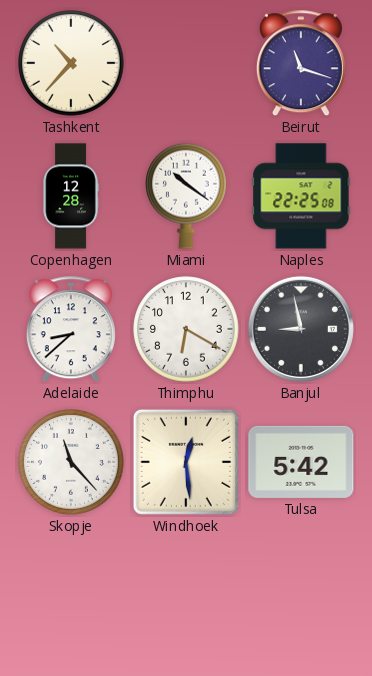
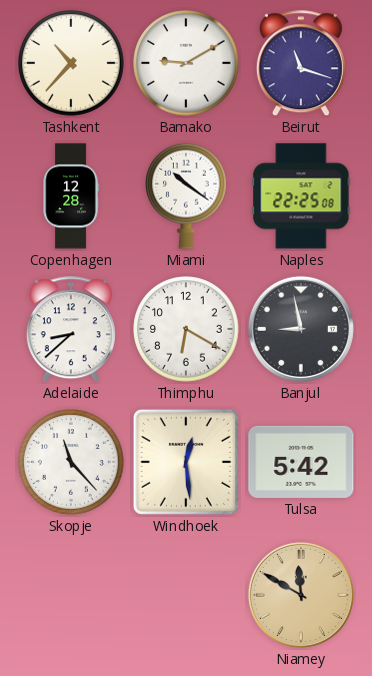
Bamako: none -> 9:10 (186, 63)
Niamey: none -> 11:50 (301, 595)
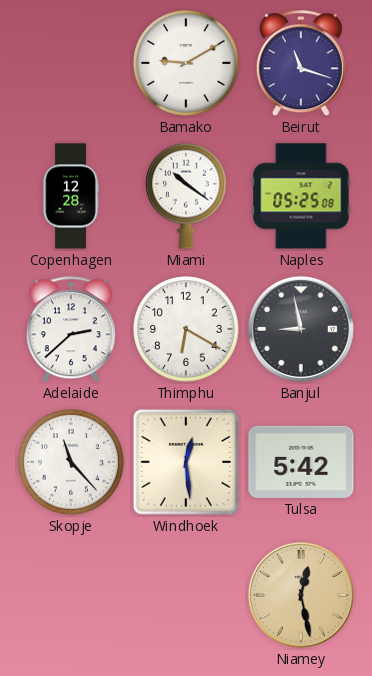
Tashkent: 10:37 -> none (71, 63)
Naples: 22:25 -> 05:25 (301, 196)
Adelaide: 8:38 -> 2:38 (71, 330)
Niamey: 11:50 -> 12:28 (301, 595)
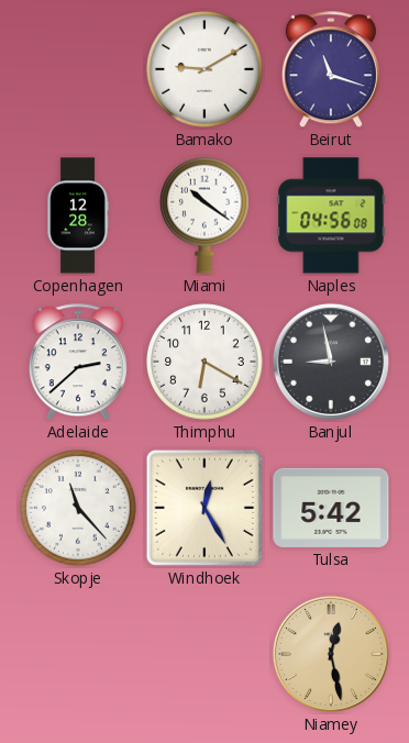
Naples: 05:25 -> 04:56 (331, 215)
Windhoek: 12:29 -> 12:25 (204, 508)
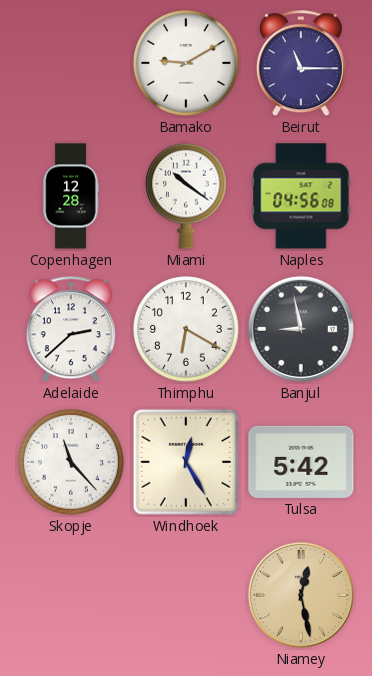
Beirut: 11:18 -> 11:15 (301, 64)
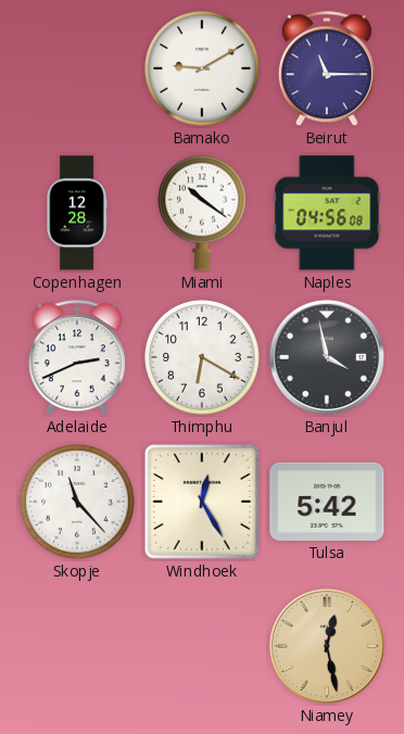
Adelaide: 2:38 -> 2:41 (77, 358)
Banjul: 8:58 -> 3:58 (327, 357)
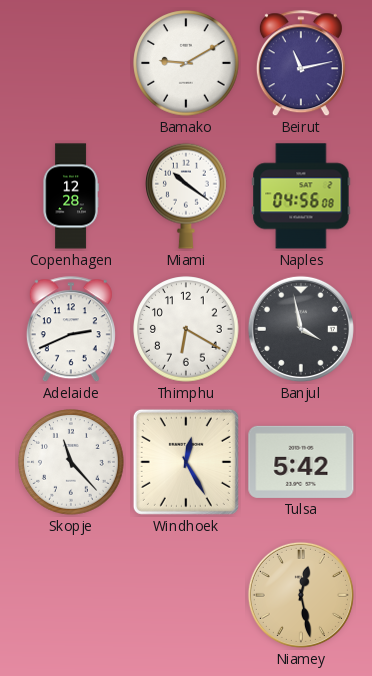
Beirut: 11:15 -> 11:13 (301, 64)
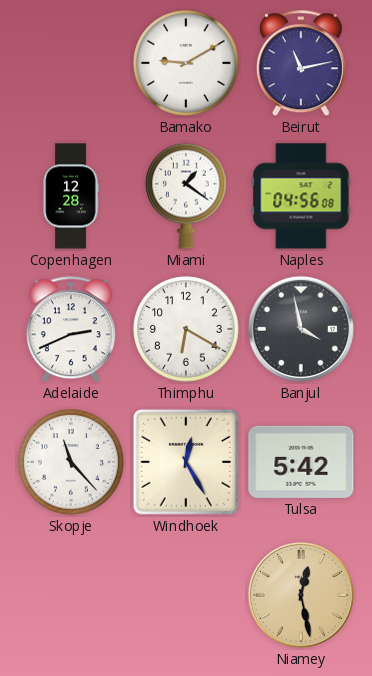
Miami: 10:21 -> 1:21 (187, 196)
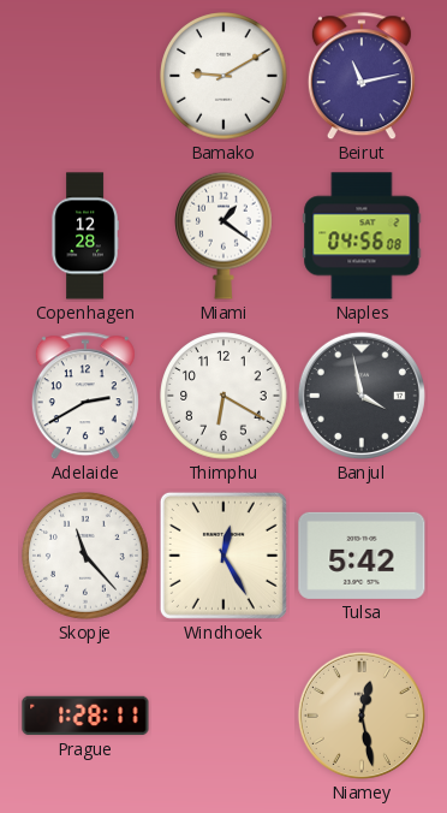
Adelaide: 2:41 -> 2:40 (85, 397)
Prague: none -> 1:28 (85, 716)
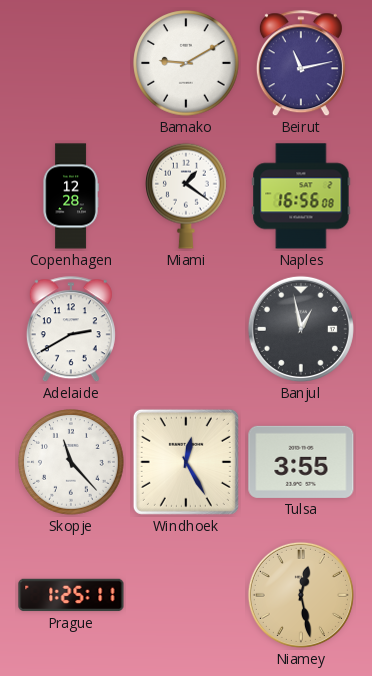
Naples: 04:56 -> 16:56 (301, 196)
Thimphu: 6:20 -> none (223, 396)
Banjul: 3:58 -> 12:58 (301, 329)
Tulsa: 5:42 -> 3:55 (301, 462)
Prague: 1:28 -> 1:25 (71, 595)
